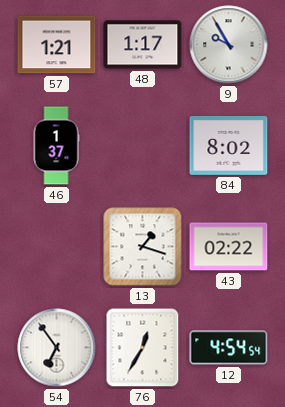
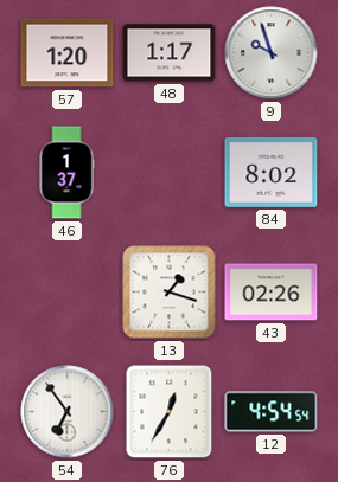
57: 1:21 -> 1:20 (68, 53)
9: 9:55 -> 9:57 (272, 53)
43: 02:22 -> 02:26 (272, 293)
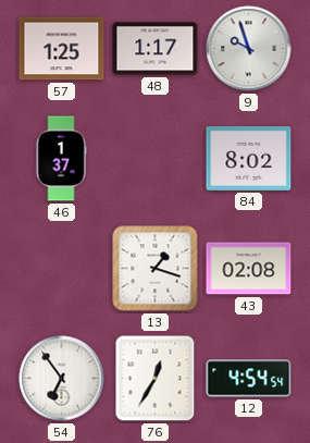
57: 1:20 -> 1:25 (62, 49)
43: 02:26 -> 02:08 (249, 269)
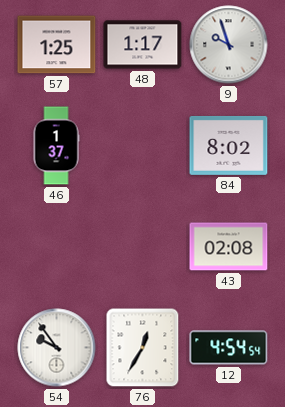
13: 1:18 -> none (156, 269)
54: 6:54 -> 9:54 (57, 348)
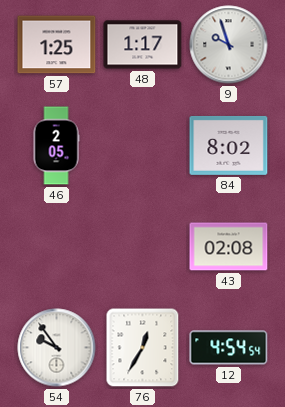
46: 1:37 -> 2:05 (56, 146)
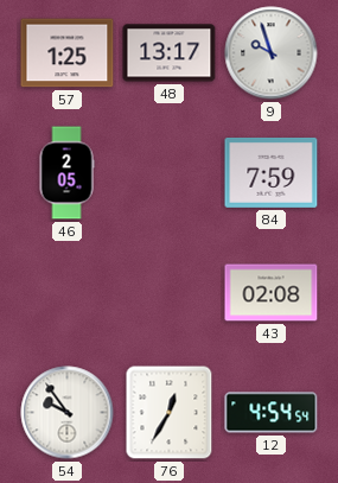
48: 1:17 -> 13:17 (170, 53)
84: 8:02 -> 7:59 (272, 172)
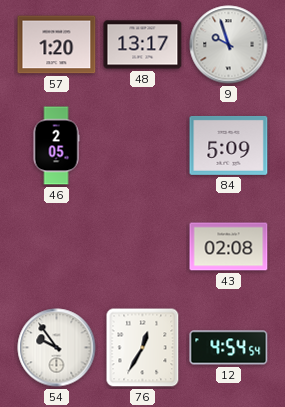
57: 1:25 -> 1:20 (57, 45)
84: 7:59 -> 5:09 (229, 145)
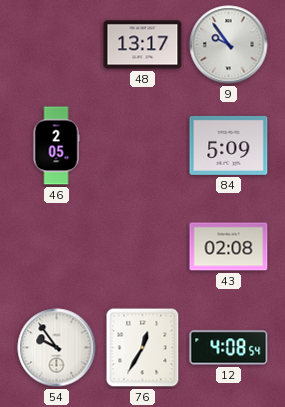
57: 1:20 -> none (57, 45)
9: 9:57 -> 9:54 (229, 45)
12: 4:54 -> 4:08 (229, 348)
